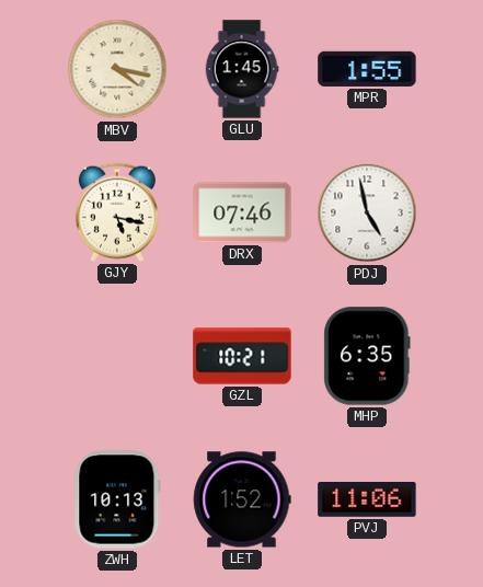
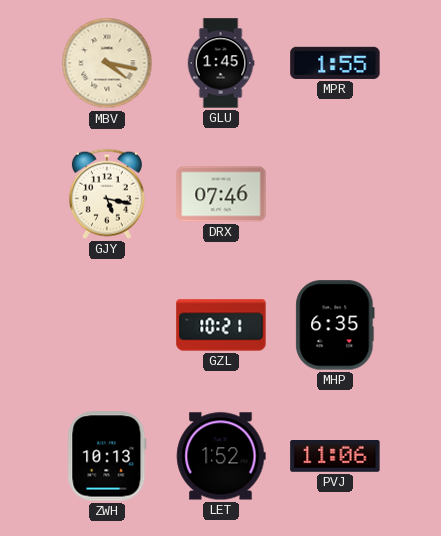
PDJ: 4:58 -> none (367, 212)
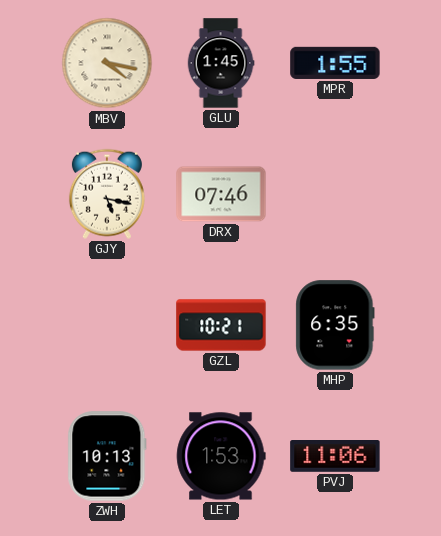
LET: 1:52 -> 1:53 (221, 456)
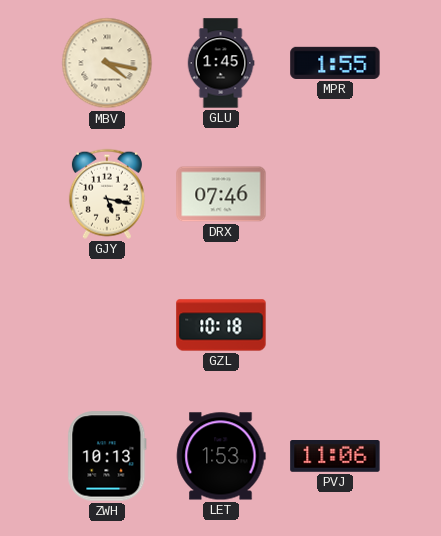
GZL: 10:21 -> 10:18 (221, 325)
MHP: 6:35 -> none (335, 325)
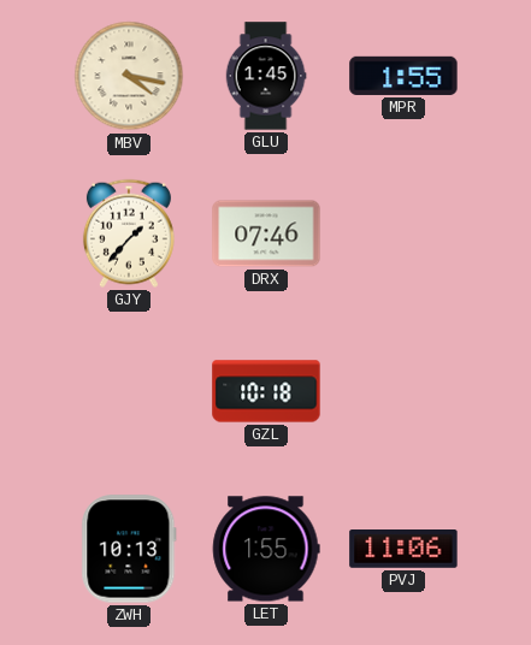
GJY: 5:17 -> 1:37 (129, 233)
LET: 1:53 -> 1:55 (266, 549)
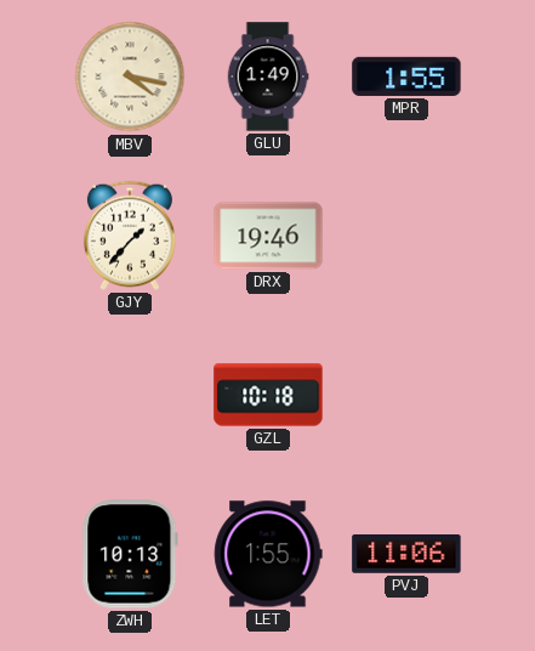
GLU: 1:45 -> 1:49 (268, 77)
DRX: 07:46 -> 19:46 (268, 236)
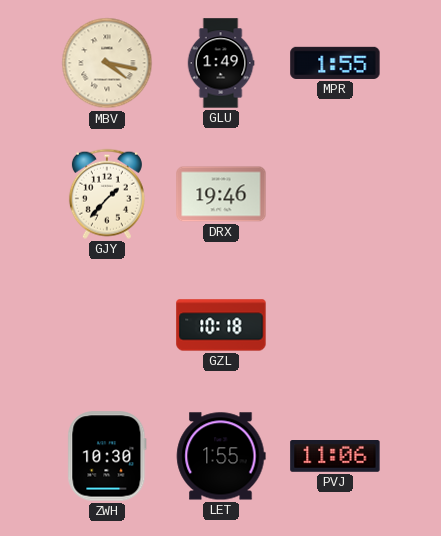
ZWH: 10:13 -> 10:30 (107, 456)
